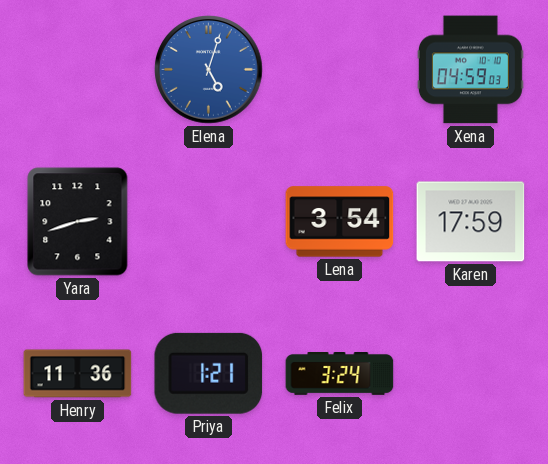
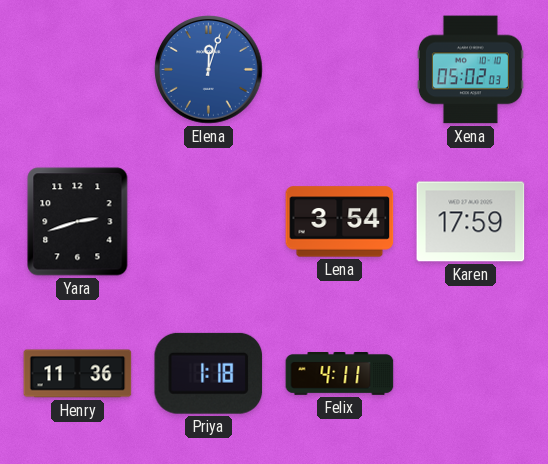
Elena: 5:03 -> 12:03 (209, 70)
Xena: 04:59 -> 05:02 (470, 70)
Priya: 1:21 -> 1:18 (209, 373)
Felix: 3:24 -> 4:11 (340, 374)
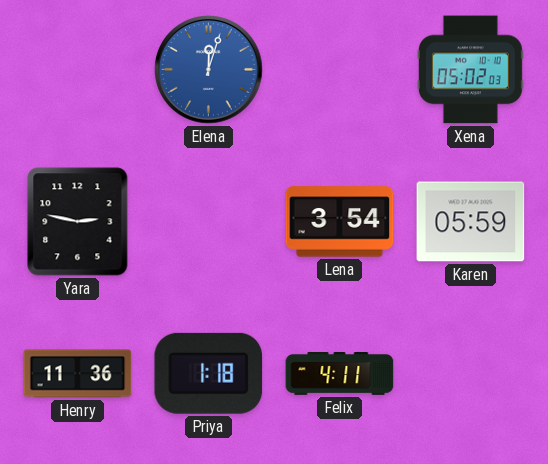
Yara: 2:42 -> 2:47 (78, 222)
Karen: 17:59 -> 05:59 (471, 222)
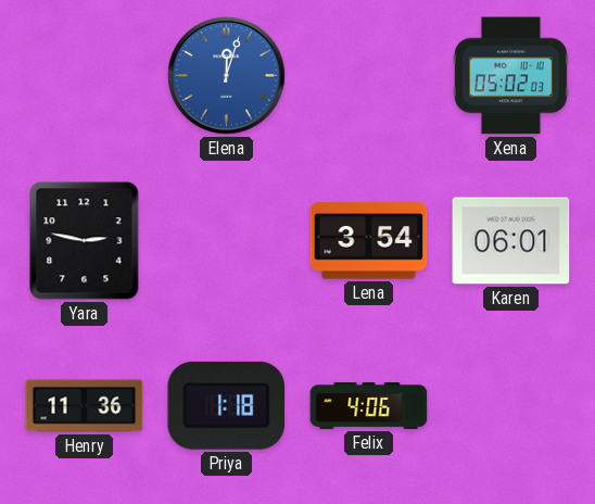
Karen: 05:59 -> 06:01 (511, 241)
Felix: 4:11 -> 4:06 (369, 406)
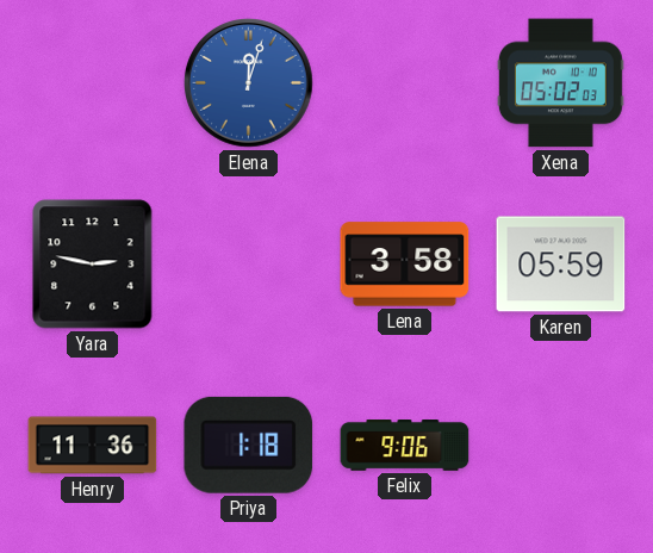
Lena: 3:54 -> 3:58 (405, 265)
Karen: 06:01 -> 05:59 (561, 265)
Felix: 4:06 -> 9:06 (405, 446)
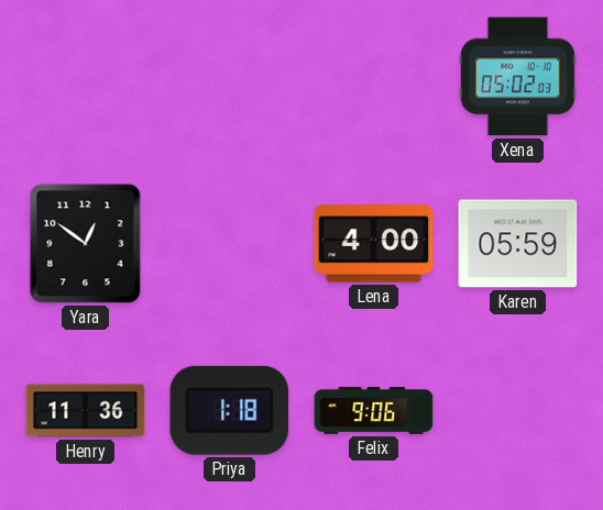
Elena: 12:03 -> none (249, 83)
Yara: 2:47 -> 12:51 (86, 244)
Lena: 3:58 -> 4:00 (374, 244)
